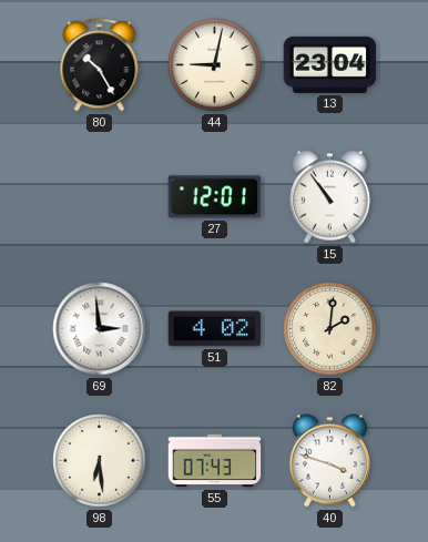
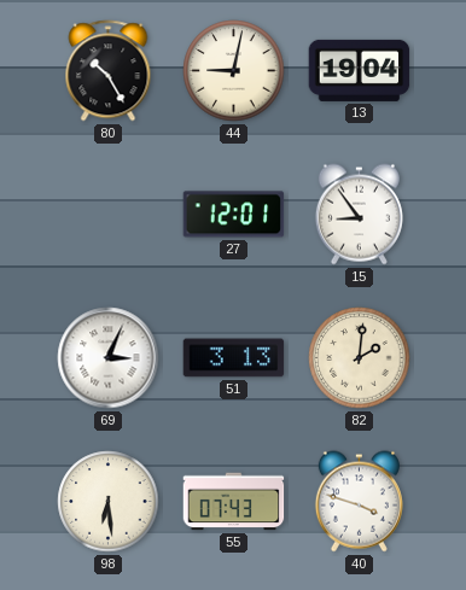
13: 23:04 -> 19:04 (360, 70)
15: 10:54 -> 8:54 (359, 215)
69: 2:59 -> 3:04 (109, 358)
51: 4:02 -> 3:13 (234, 358)
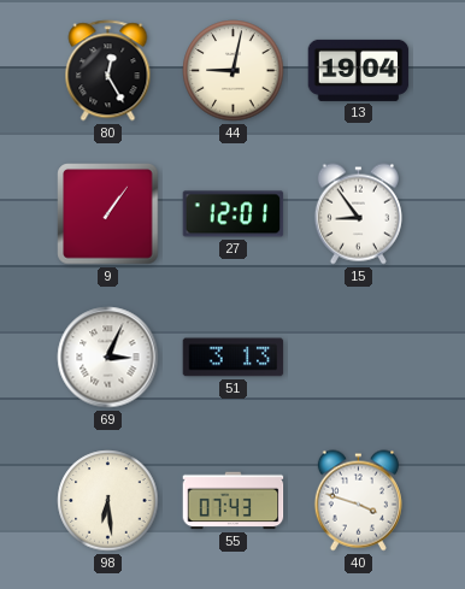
80: 10:25 -> 12:25 (108, 71)
9: none -> 1:06 (108, 214)
82: 2:01 -> none (360, 358)
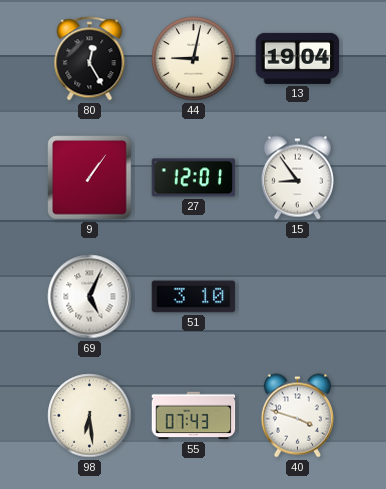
69: 3:04 -> 5:04 (90, 297)
51: 3:13 -> 3:10 (194, 297)
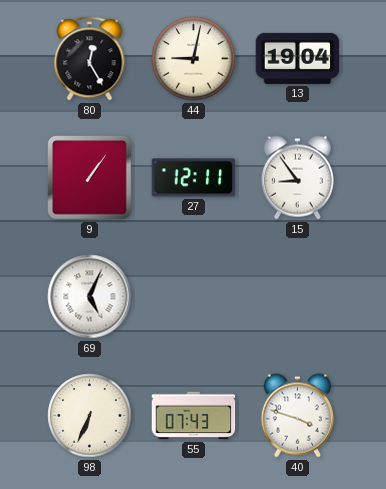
27: 12:01 -> 12:11 (194, 178)
51: 3:10 -> none (194, 297)
98: 6:29 -> 6:34 (90, 416)
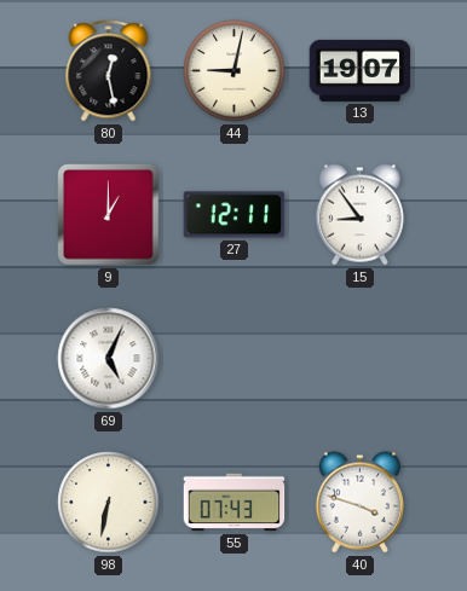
80: 12:25 -> 12:28 (109, 71)
13: 19:04 -> 19:07 (361, 70)
9: 1:06 -> 1:00 (109, 215)
98: 6:34 -> 6:32 (109, 503)
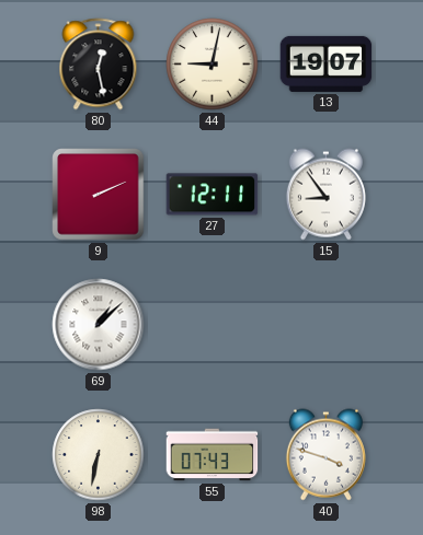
9: 1:00 -> 2:11 (99, 195)
69: 5:04 -> 1:08 (99, 325)
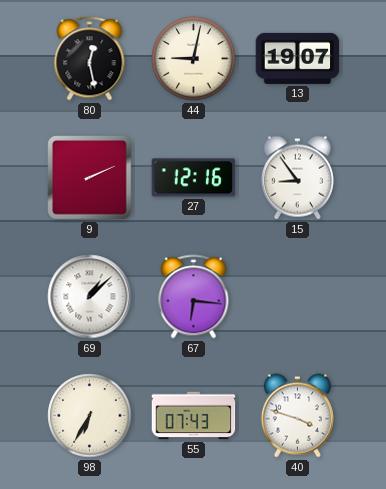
27: 12:11 -> 12:16 (194, 178)
67: none -> 6:16 (194, 297)
98: 6:32 -> 6:35 (90, 416)
